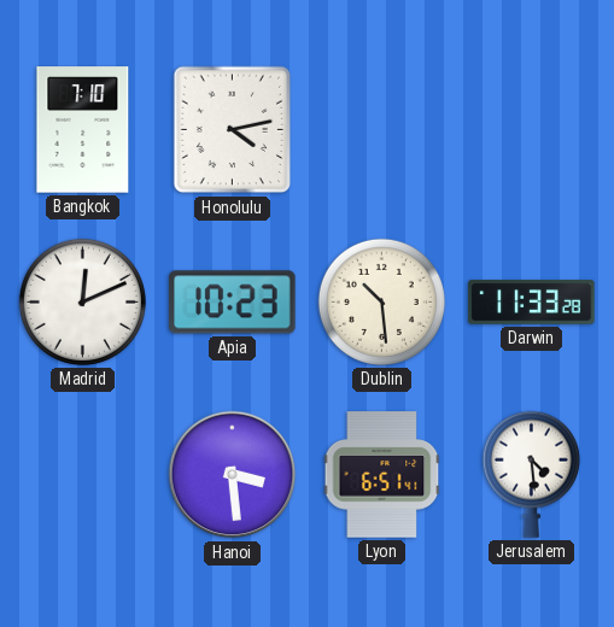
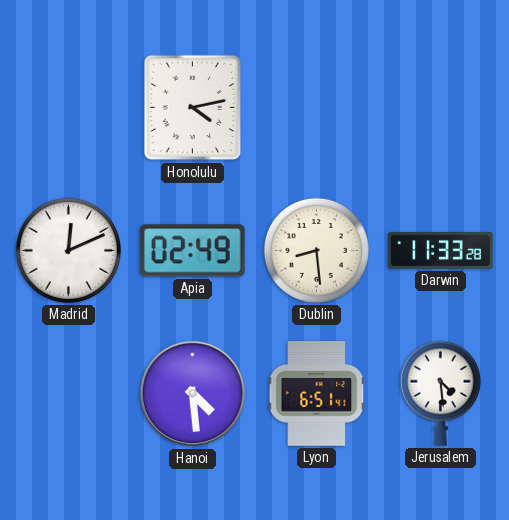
Bangkok: 7:10 -> none (83, 130)
Apia: 10:23 -> 02:49 (193, 251)
Dublin: 10:29 -> 8:29 (316, 250)
Hanoi: 3:29 -> 4:29 (193, 394)
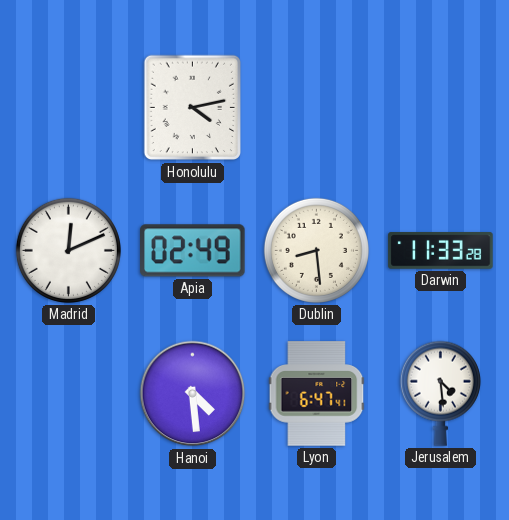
Lyon: 6:51 -> 6:47 (317, 394)
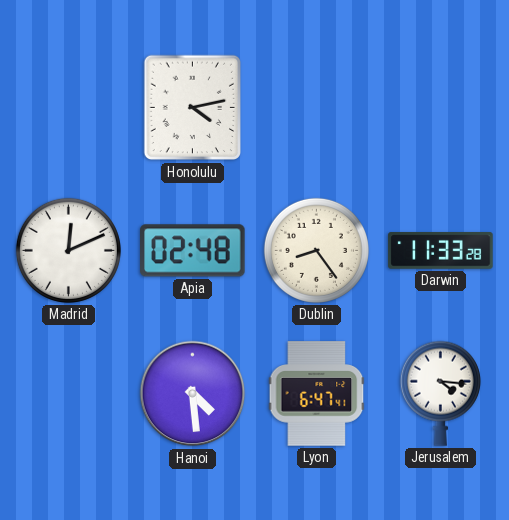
Apia: 02:49 -> 02:48 (193, 251)
Dublin: 8:29 -> 8:24 (316, 250)
Jerusalem: 4:29 -> 4:16 (440, 393)
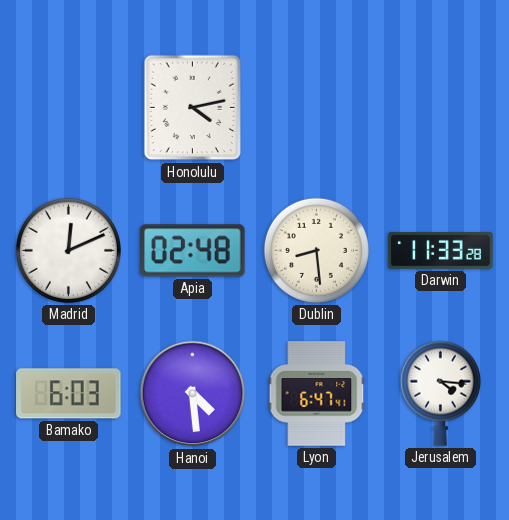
Dublin: 8:24 -> 8:29 (316, 250)
Bamako: none -> 6:03 (69, 394)
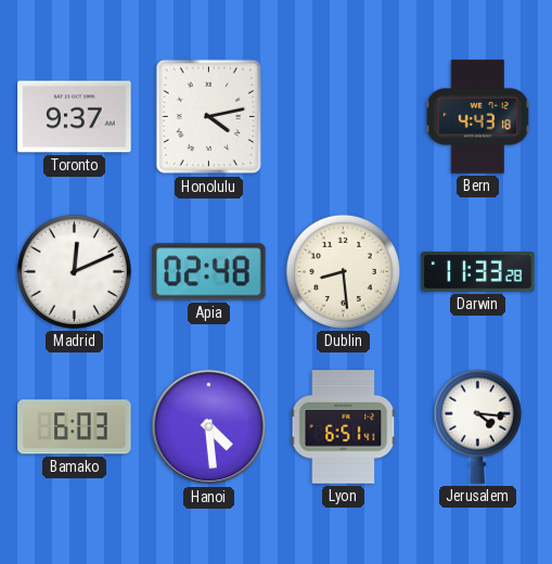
Toronto: none -> 9:37 (75, 117)
Bern: none -> 4:43 (478, 117)
Lyon: 6:47 -> 6:51 (344, 427)
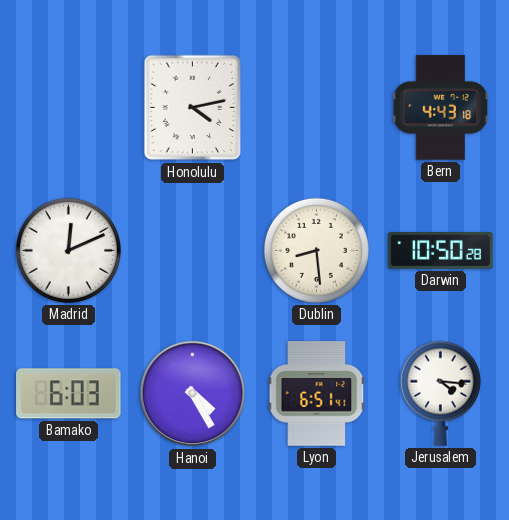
Toronto: 9:37 -> none (75, 117)
Apia: 02:48 -> none (209, 272)
Darwin: 11:33 -> 10:50 (441, 251)
Hanoi: 4:29 -> 4:25 (193, 394)
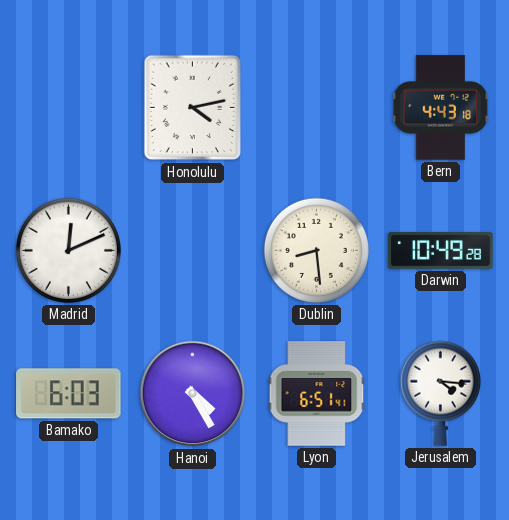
Darwin: 10:50 -> 10:49 (441, 251)
